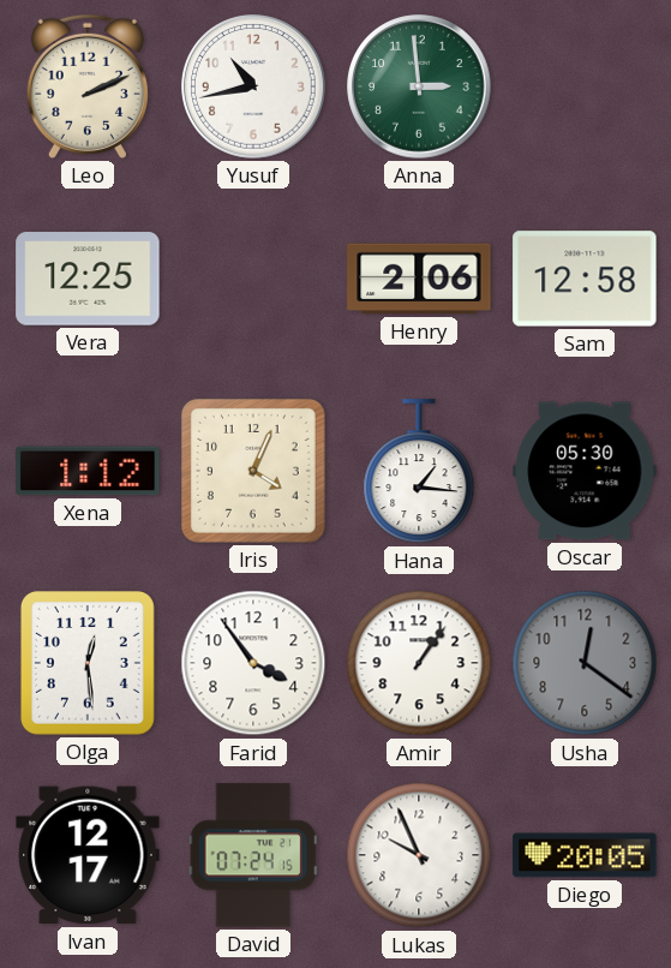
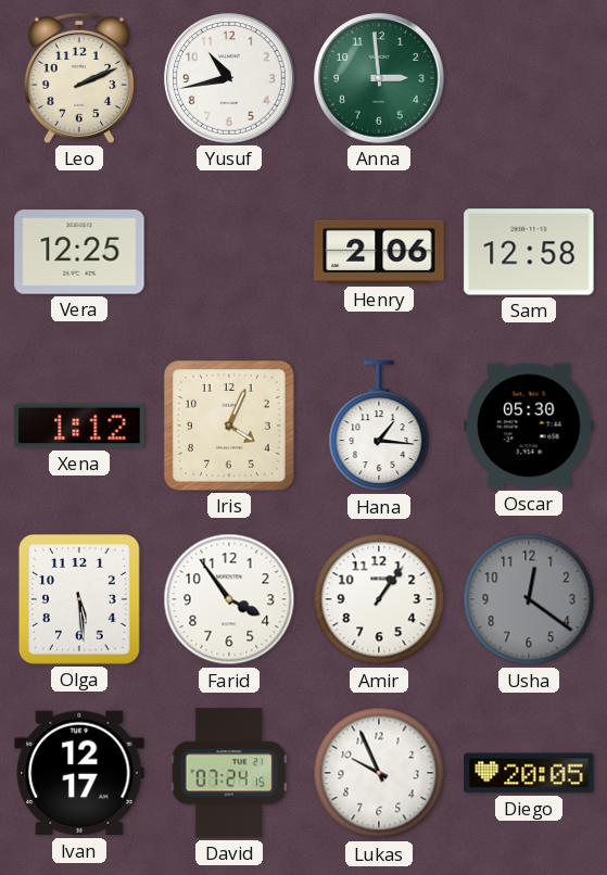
Olga: 12:29 -> 5:29 (79, 600)
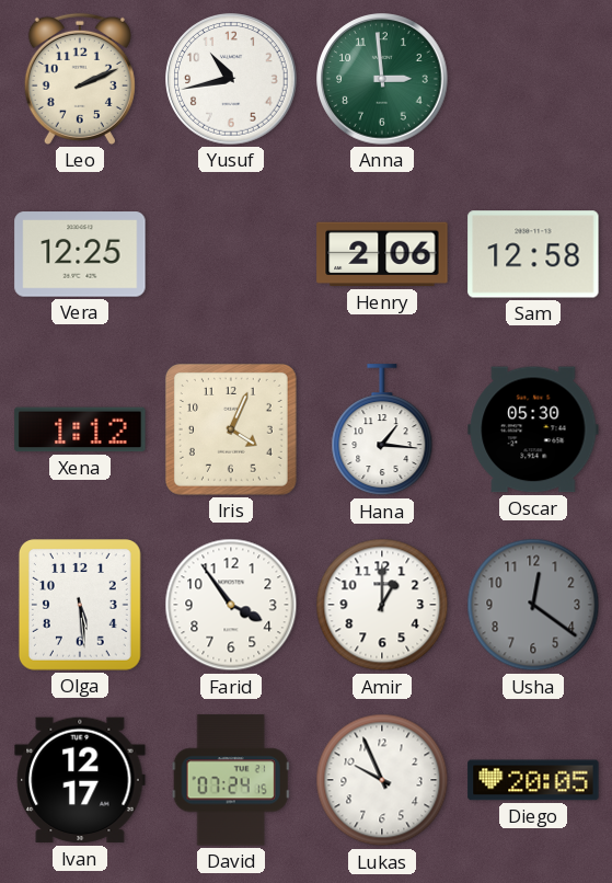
Amir: 1:06 -> 1:00 (382, 605)
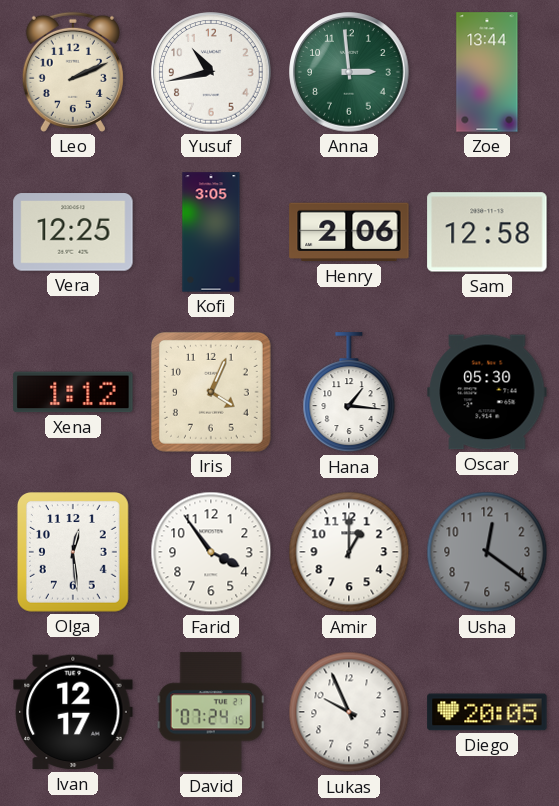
Zoe: none -> 13:44 (487, 72)
Kofi: none -> 3:05 (211, 232)
Olga: 5:29 -> 12:29 (73, 553)
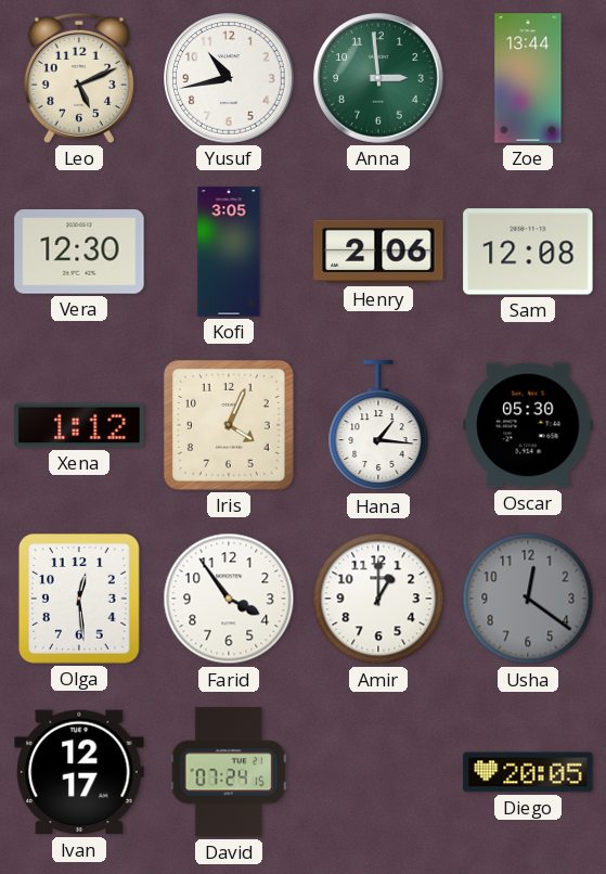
Leo: 2:11 -> 5:11 (79, 78)
Vera: 12:25 -> 12:30 (79, 252)
Sam: 12:58 -> 12:08 (528, 252)
Lukas: 9:56 -> none (349, 712)
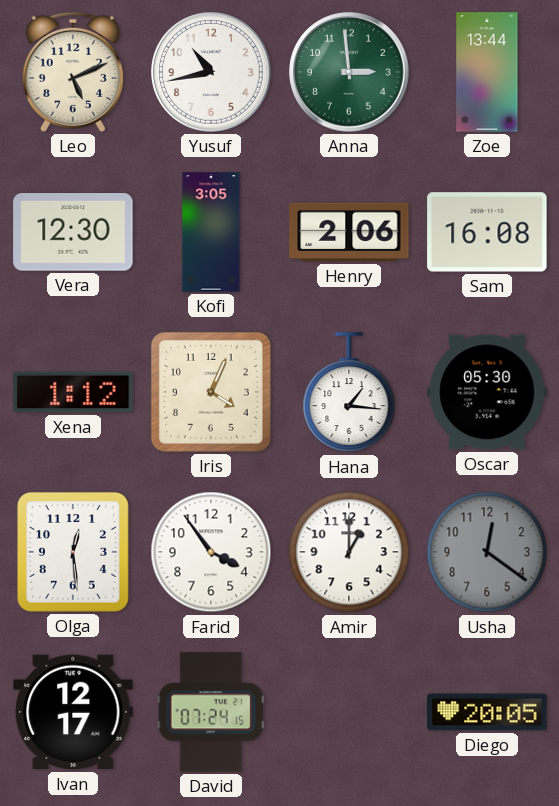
Sam: 12:08 -> 16:08 (487, 232)
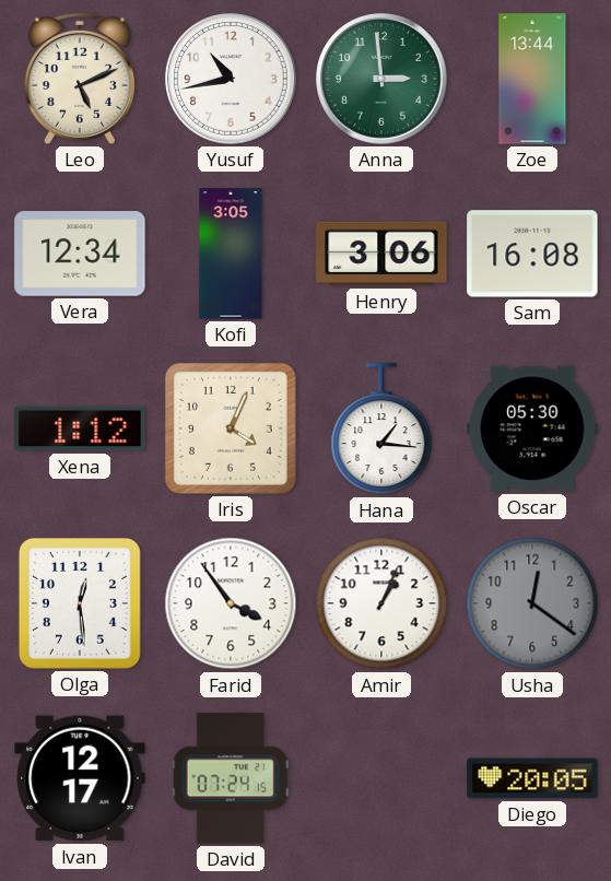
Vera: 12:30 -> 12:34 (80, 254)
Henry: 2:06 -> 3:06 (381, 254)
Amir: 1:00 -> 1:04 (381, 603)
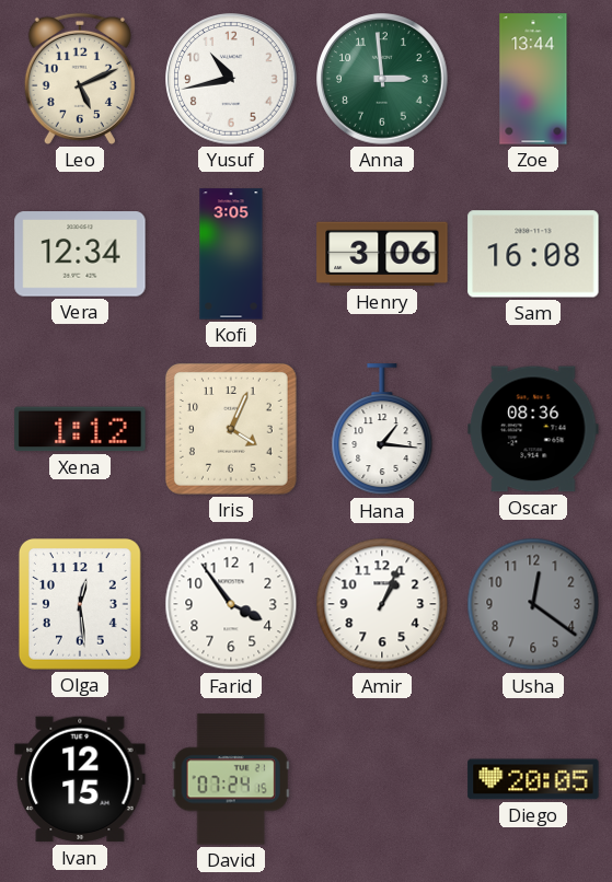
Oscar: 05:30 -> 08:36 (533, 429)
Ivan: 12:17 -> 12:15 (80, 779)
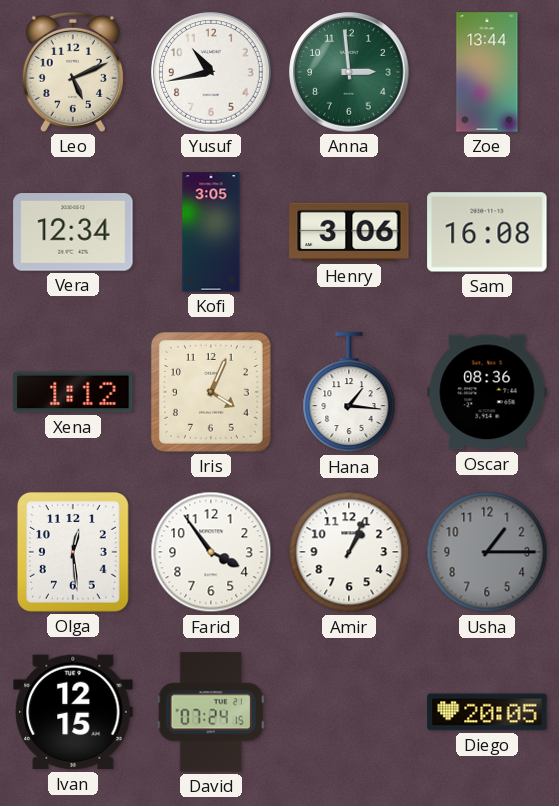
Usha: 12:21 -> 1:15 (487, 552)
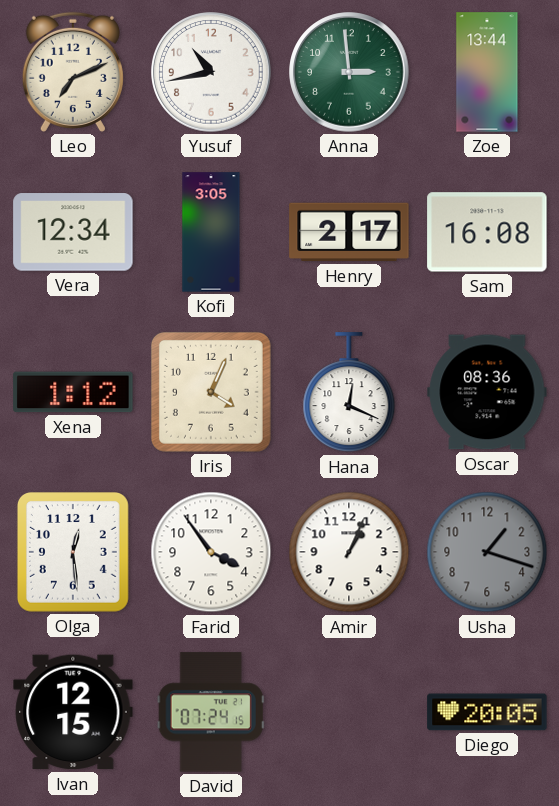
Leo: 5:11 -> 7:11 (73, 72)
Henry: 3:06 -> 2:17 (349, 232)
Hana: 1:16 -> 12:19 (349, 393)
Usha: 1:15 -> 1:18 (487, 552)
